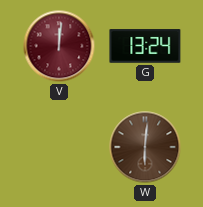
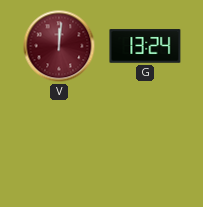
W: 6:01 -> none (145, 147)
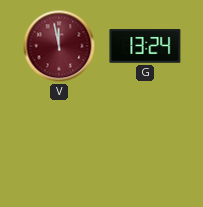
V: 12:01 -> 11:58 (59, 46)
